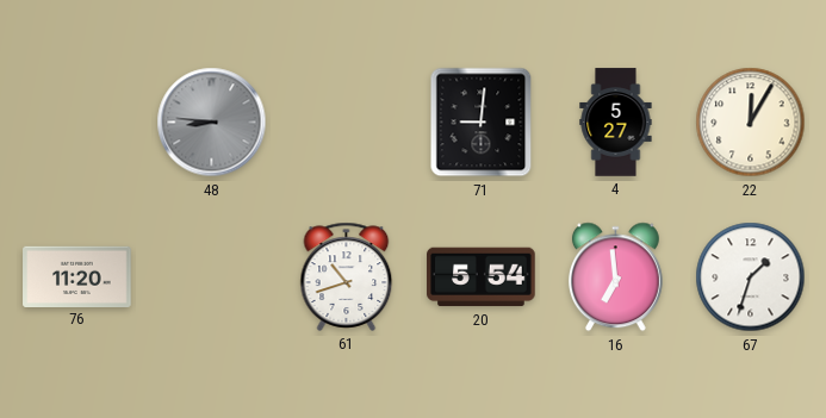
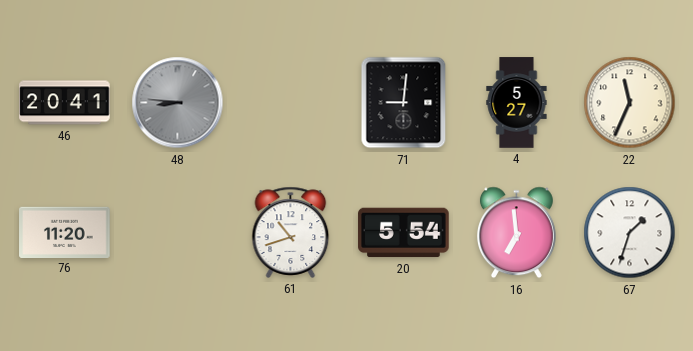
46: none -> 20:41 (65, 103)
22: 12:05 -> 11:34 (630, 103)
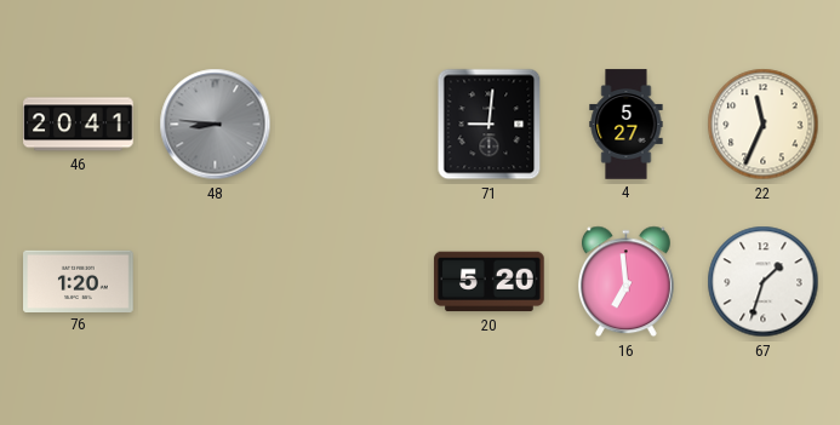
76: 11:20 -> 1:20 (79, 281)
61: 10:42 -> none (291, 232)
20: 5:54 -> 5:20 (490, 282)
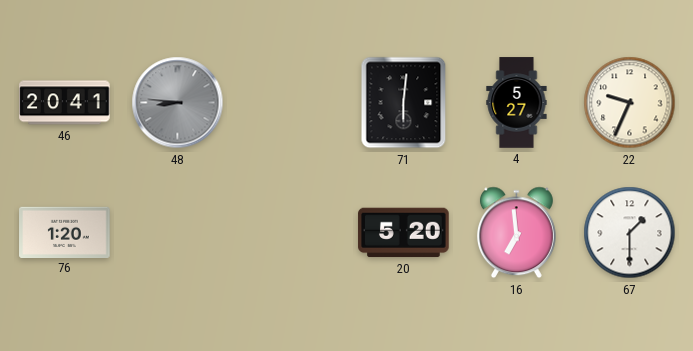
71: 9:01 -> 6:01 (404, 103)
22: 11:34 -> 9:34 (630, 103)
67: 1:33 -> 1:30 (630, 233)
